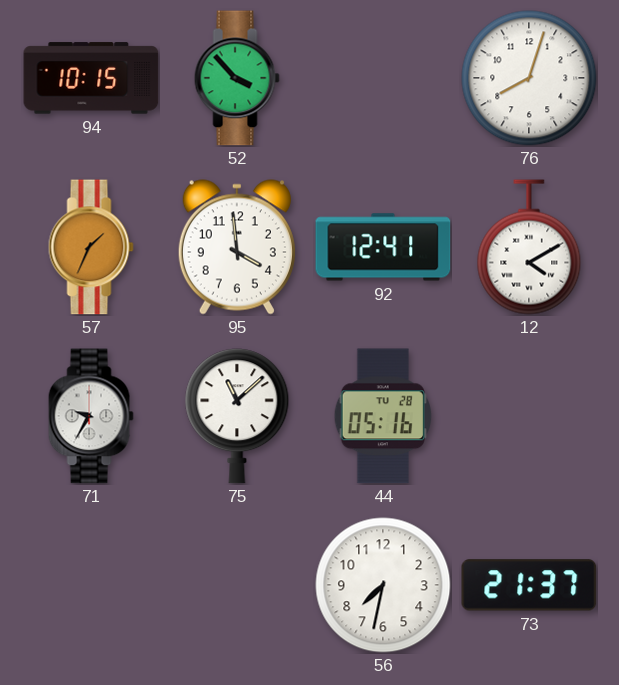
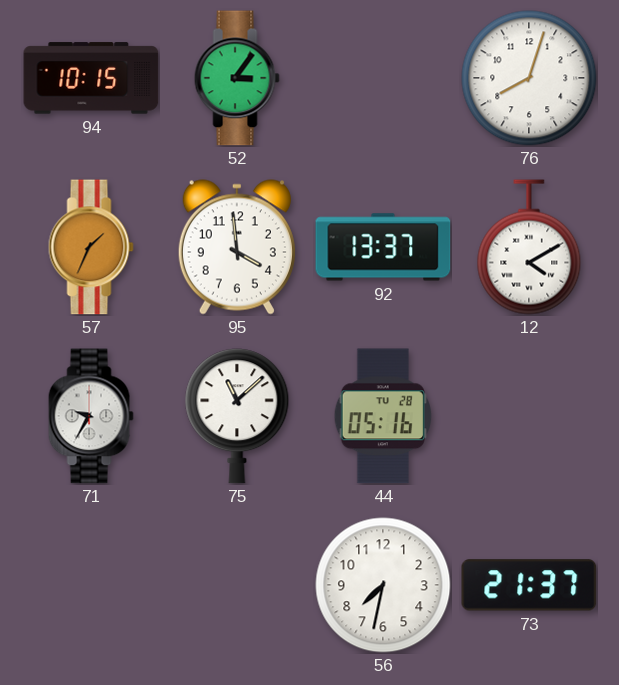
52: 3:53 -> 3:06 (237, 78)
92: 12:41 -> 13:37 (383, 247)
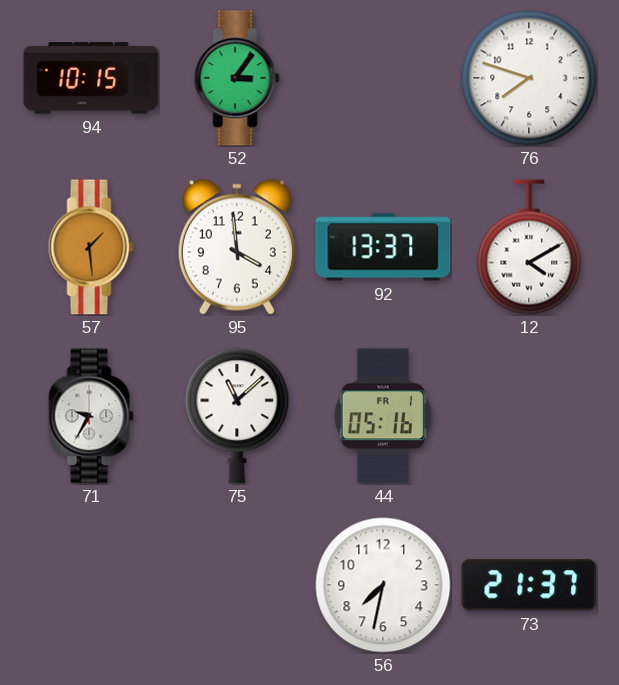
76: 8:03 -> 7:48 (529, 78)
57: 1:34 -> 1:29 (91, 247)
44 date: TU 28 -> FR 1 (383, 416)
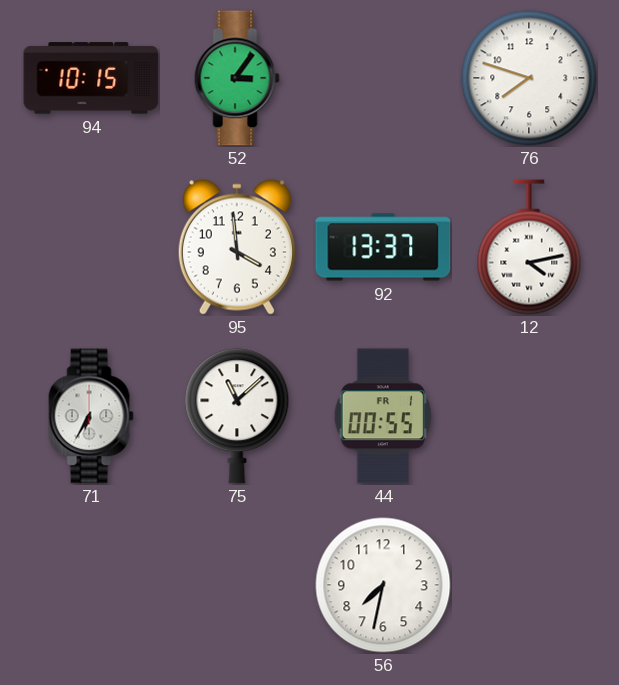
57: 1:29 -> none (91, 247)
12: 4:10 -> 4:13 (529, 247)
71: 9:35 -> 6:35 (91, 416)
44: 05:16 -> 00:55 (383, 416)
73: 21:37 -> none (529, 585)
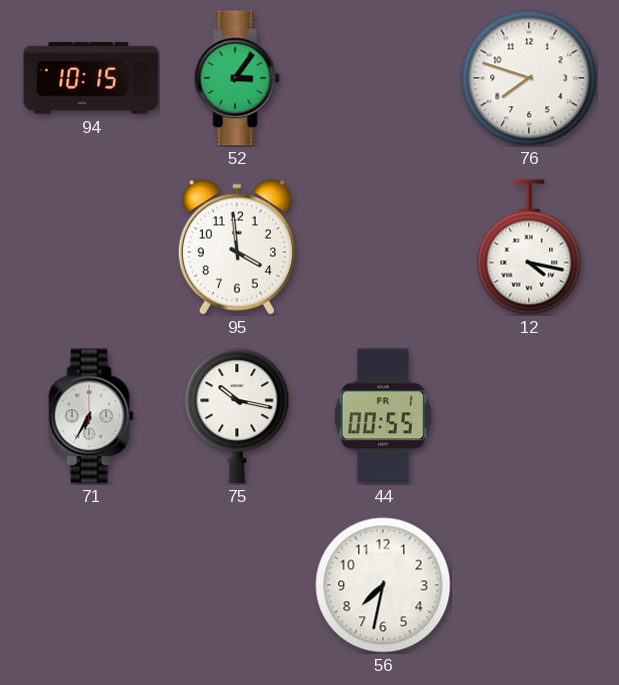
92: 13:37 -> none (383, 247)
12: 4:13 -> 4:17 (529, 247)
75: 11:08 -> 10:17 (237, 416)
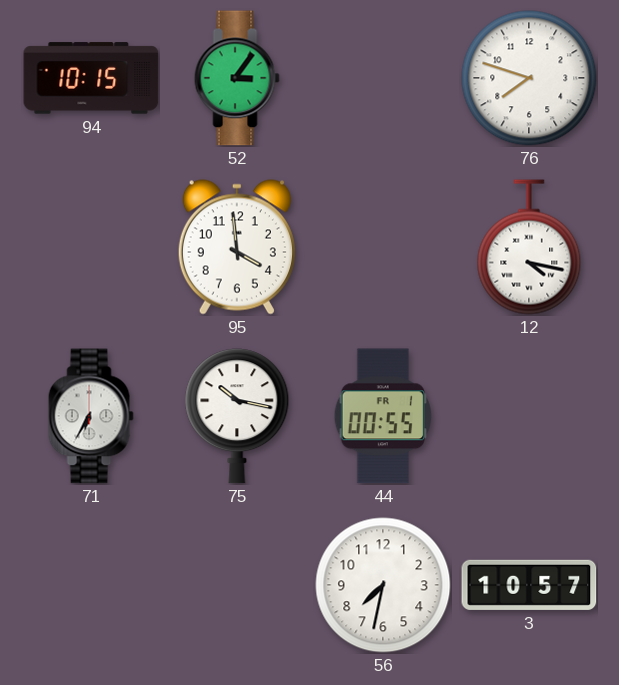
3: none -> 10:57 (529, 585)
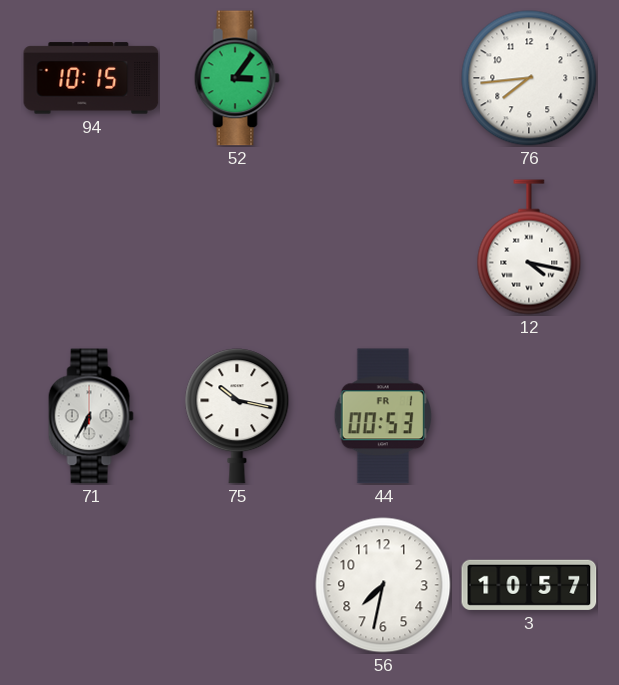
76: 7:48 -> 7:44 (529, 78)
95: 3:59 -> none (237, 247)
44: 00:55 -> 00:53 (383, 416)
